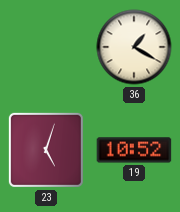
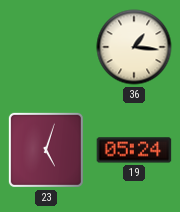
36: 1:20 -> 1:16 (134, 47)
19: 10:52 -> 05:24 (134, 150)
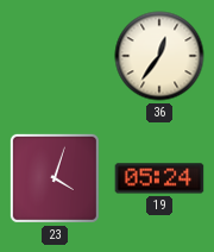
36: 1:16 -> 12:36 (159, 56)
23: 5:03 -> 4:03 (55, 178)
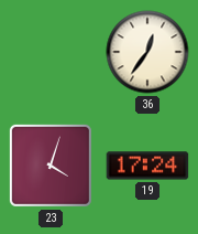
19: 05:24 -> 17:24 (147, 166)
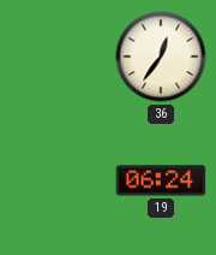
23: 4:03 -> none (51, 166)
19: 17:24 -> 06:24 (161, 180)
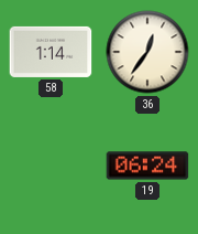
58: none -> 1:14 (51, 52)
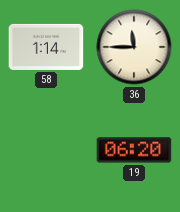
36: 12:36 -> 11:45 (134, 47)
19: 06:24 -> 06:20 (134, 150)
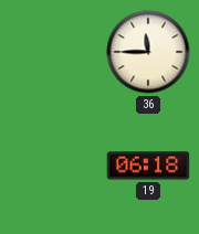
58: 1:14 -> none (46, 47)
19: 06:20 -> 06:18 (148, 166)
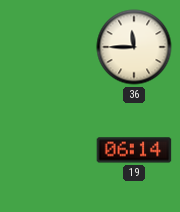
19: 06:18 -> 06:14 (134, 150)
